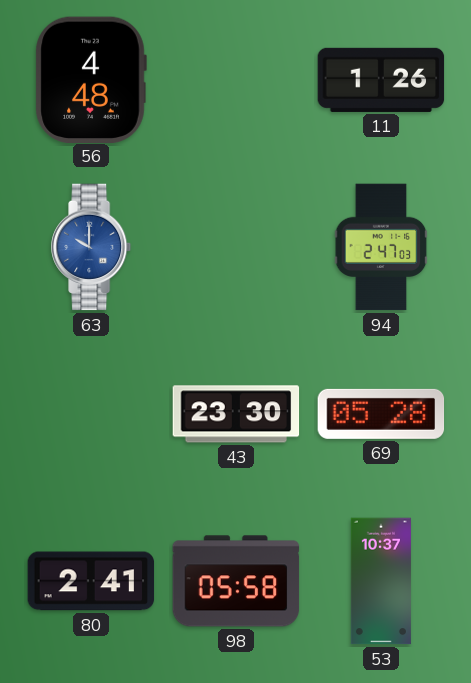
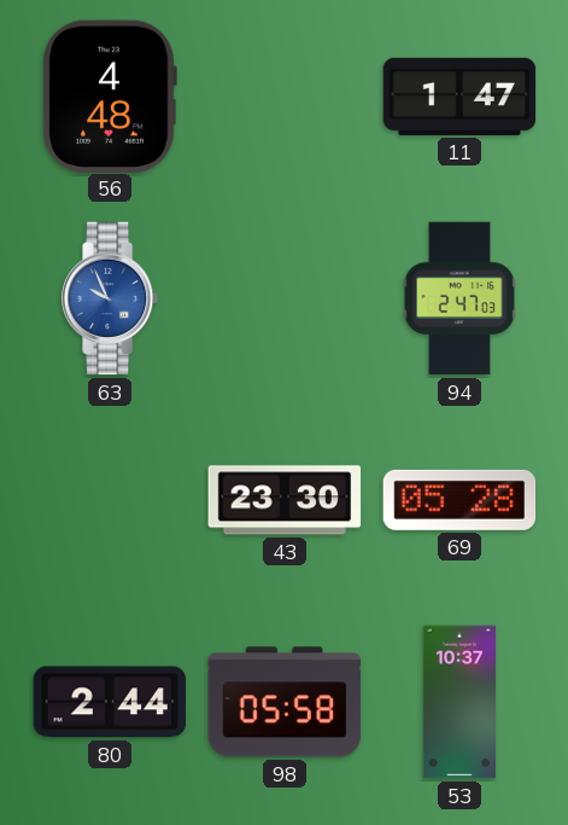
11: 1:26 -> 1:47 (459, 97)
63: 10:00 -> 9:56 (111, 298)
80: 2:41 -> 2:44 (110, 702)
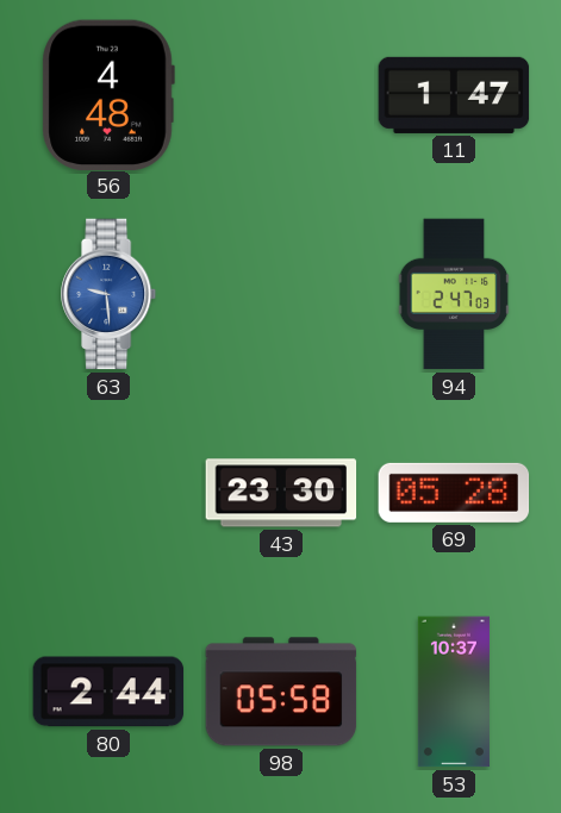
63: 9:56 -> 9:29 (110, 294)
